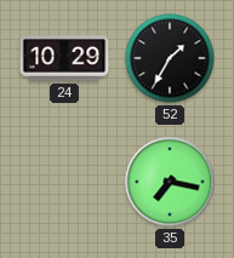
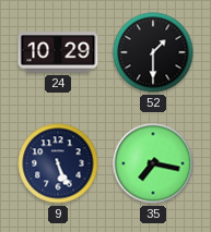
52: 1:35 -> 1:30 (153, 52)
9: none -> 5:26 (58, 163)
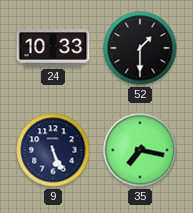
24: 10:29 -> 10:33 (53, 48)
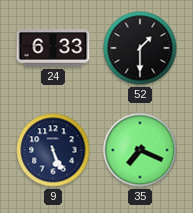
24: 10:33 -> 6:33 (53, 48)
35: 7:17 -> 7:19 (140, 150)
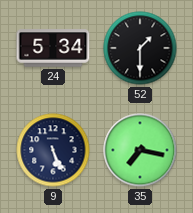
24: 6:33 -> 5:34 (53, 48)
35: 7:19 -> 7:17 (140, 150)
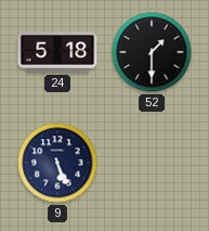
24: 5:34 -> 5:18 (57, 52)
35: 7:17 -> none (140, 150)
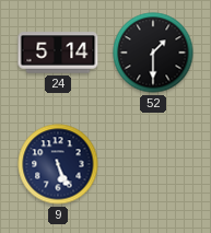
24: 5:18 -> 5:14 (58, 53)
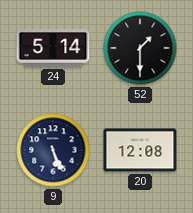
20: none -> 12:08 (140, 150)
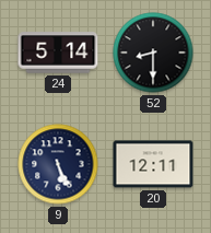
52: 1:30 -> 8:30 (153, 53)
20: 12:08 -> 12:11 (153, 164)
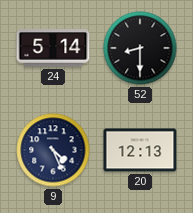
9: 5:26 -> 4:26 (53, 150)
20: 12:11 -> 12:13 (140, 150)
